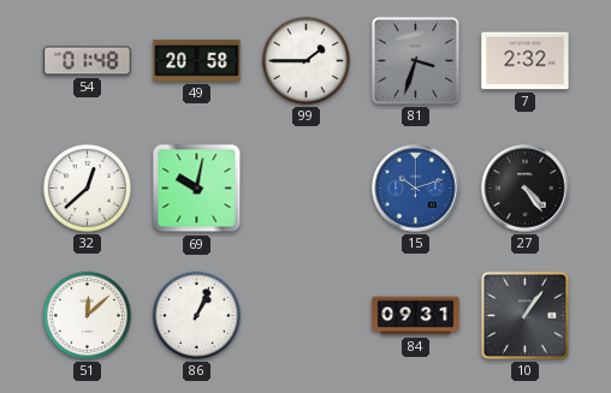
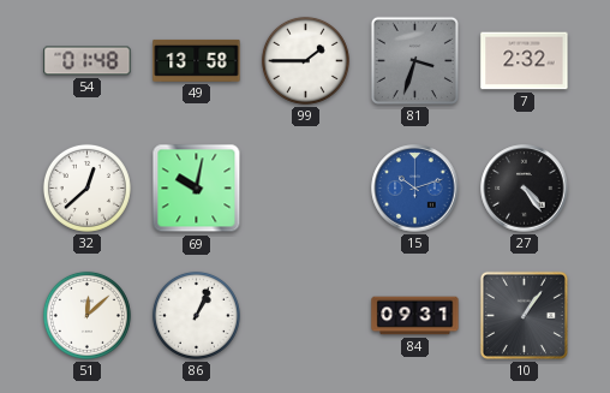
49: 20:58 -> 13:58 (197, 60)
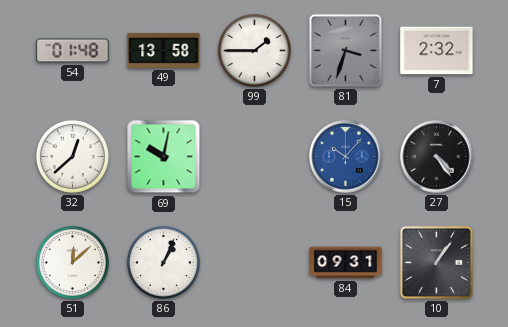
15: 10:12 -> 10:07 (346, 157)
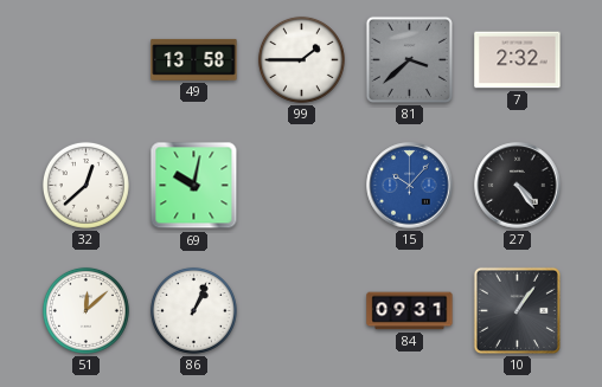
54: 01:48 -> none (73, 51)
81: 3:33 -> 3:38 (409, 59)
